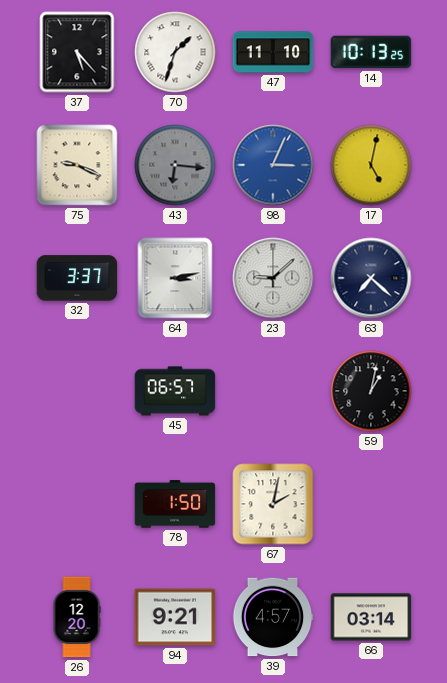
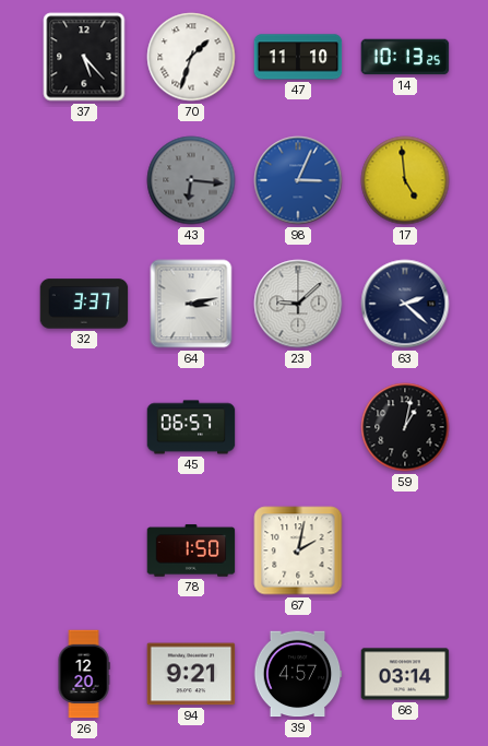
75: 9:19 -> none (77, 165)
17: 5:02 -> 4:59 (405, 180)
63: 7:22 -> 2:22 (405, 304)
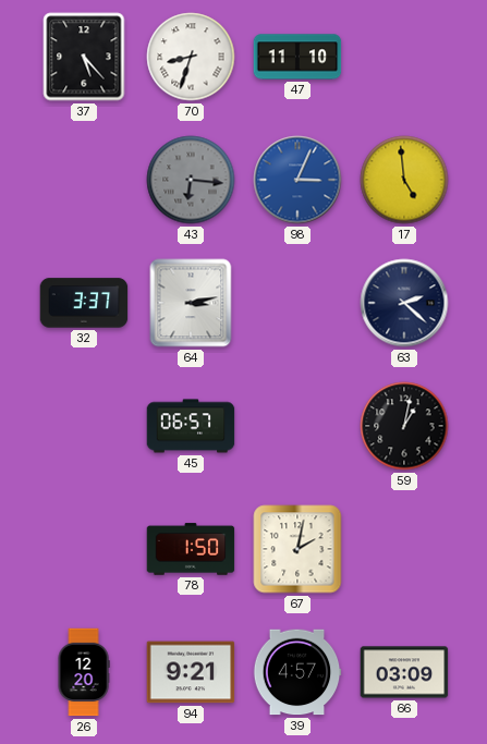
70: 1:33 -> 8:33 (191, 57)
14: 10:13 -> none (405, 57)
23: 9:08 -> none (298, 304)
66: 03:14 -> 03:09 (404, 672)
